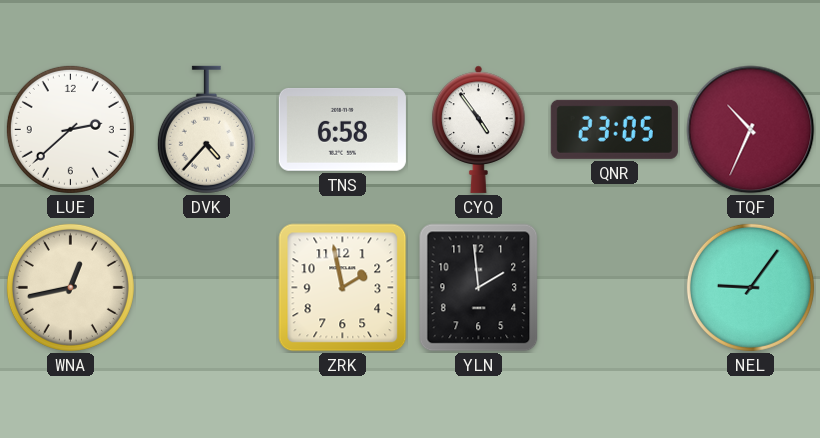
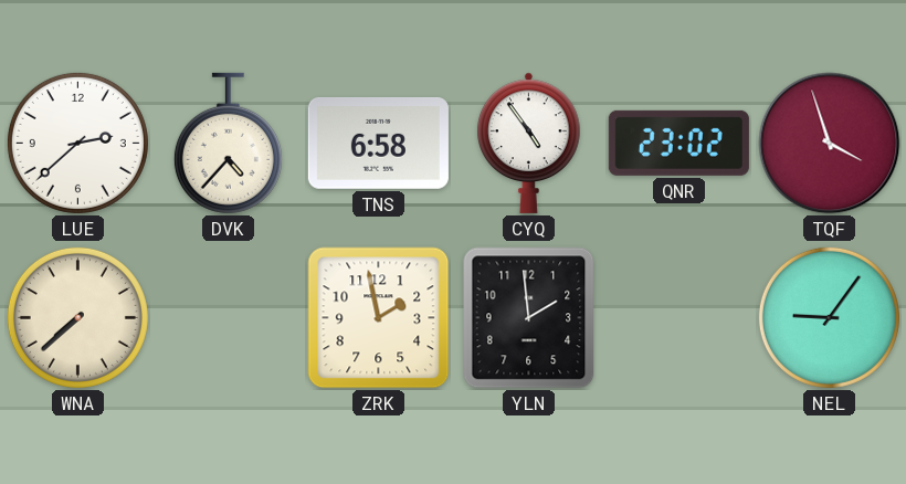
QNR: 23:05 -> 23:02 (678, 143)
TQF: 10:34 -> 3:57 (830, 144)
WNA: 12:43 -> 7:38 (77, 317)
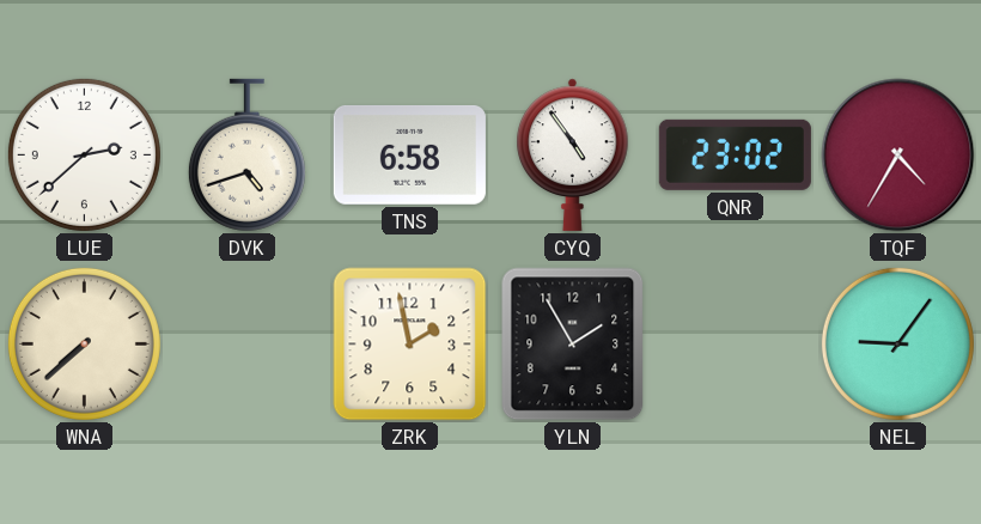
DVK: 4:37 -> 4:42 (246, 156)
TQF: 3:57 -> 4:35 (898, 156)
YLN: 1:59 -> 1:55 (573, 345)
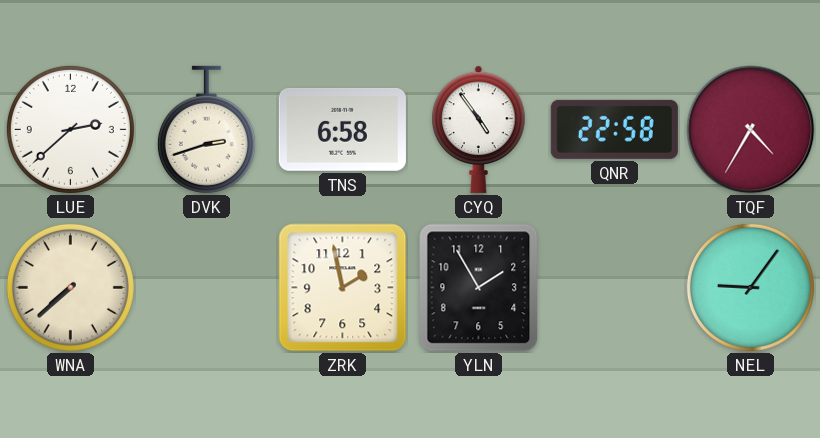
DVK: 4:42 -> 2:42 (206, 130)
QNR: 23:02 -> 22:58 (614, 129)
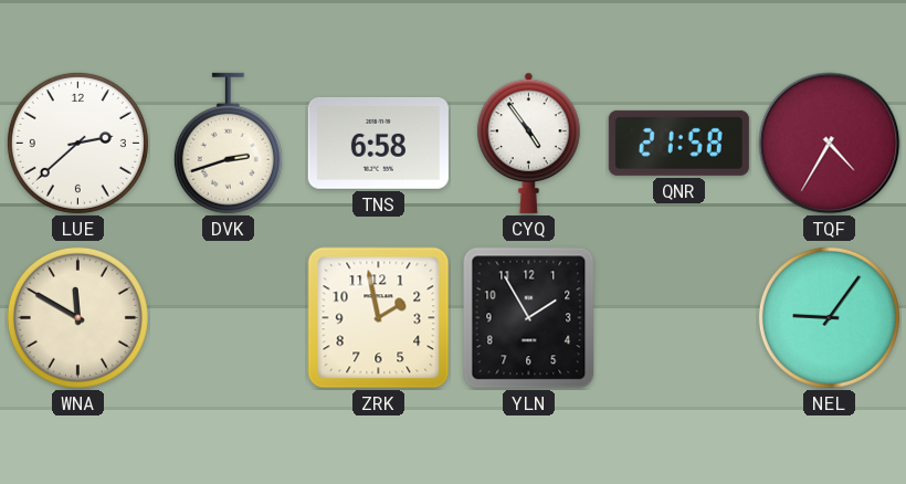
QNR: 22:58 -> 21:58 (678, 143)
WNA: 7:38 -> 11:50 (77, 317)
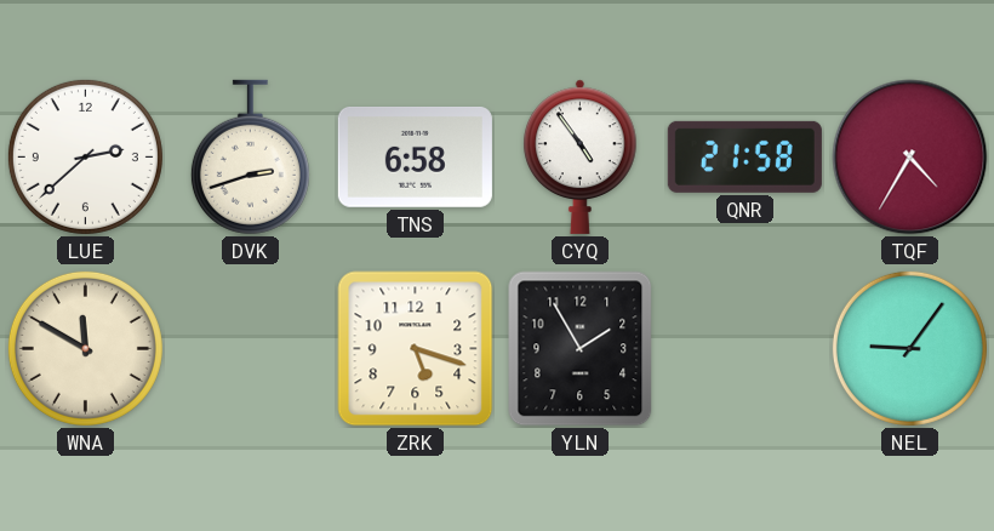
ZRK: 1:58 -> 5:18 (416, 349)
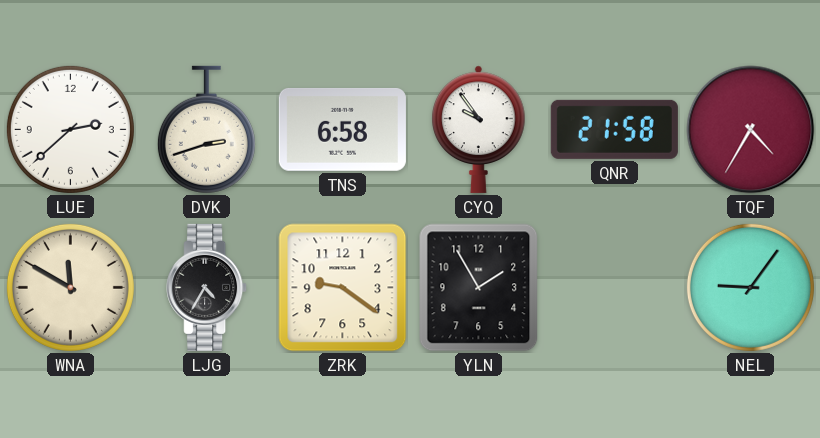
CYQ: 4:54 -> 9:54 (479, 129)
LJG: none -> 4:35 (207, 287)
ZRK: 5:18 -> 9:21 (343, 288)
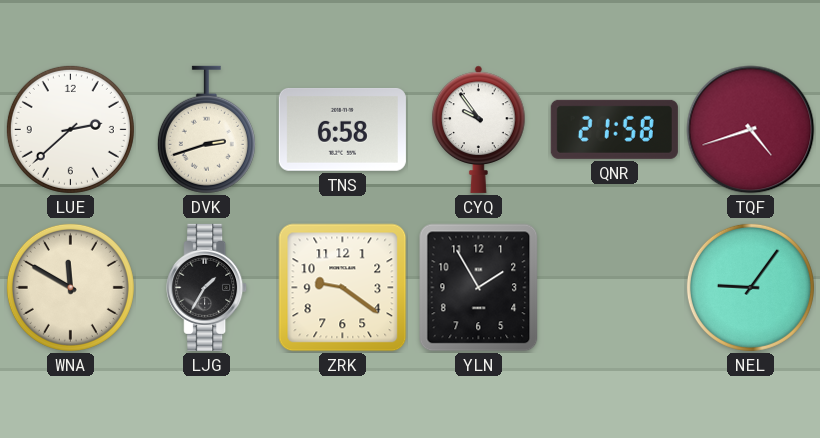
TQF: 4:35 -> 4:42 (751, 130)
LJG: 4:35 -> 1:35 (207, 287)
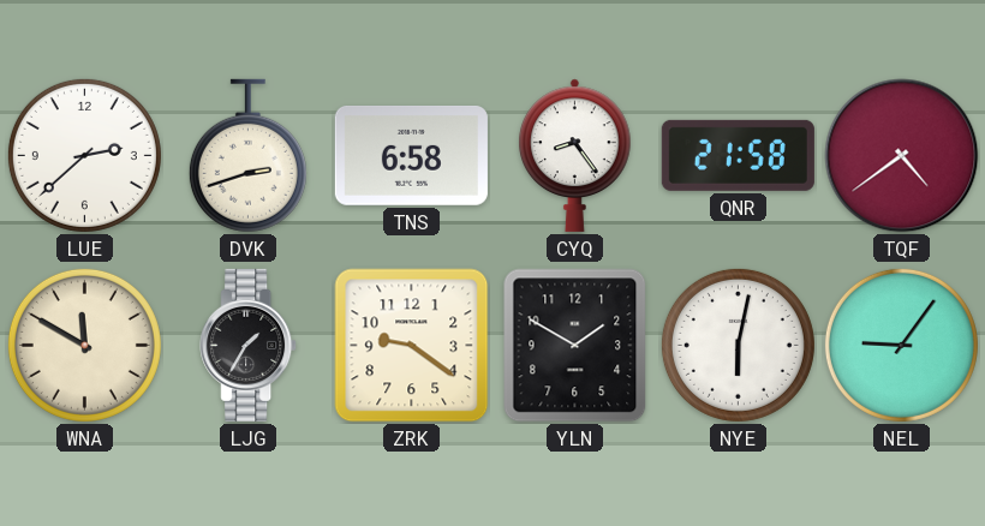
CYQ: 9:54 -> 8:24 (575, 155)
TQF: 4:42 -> 4:39 (902, 156)
YLN: 1:55 -> 1:50 (575, 346)
NYE: none -> 6:02 (738, 345)
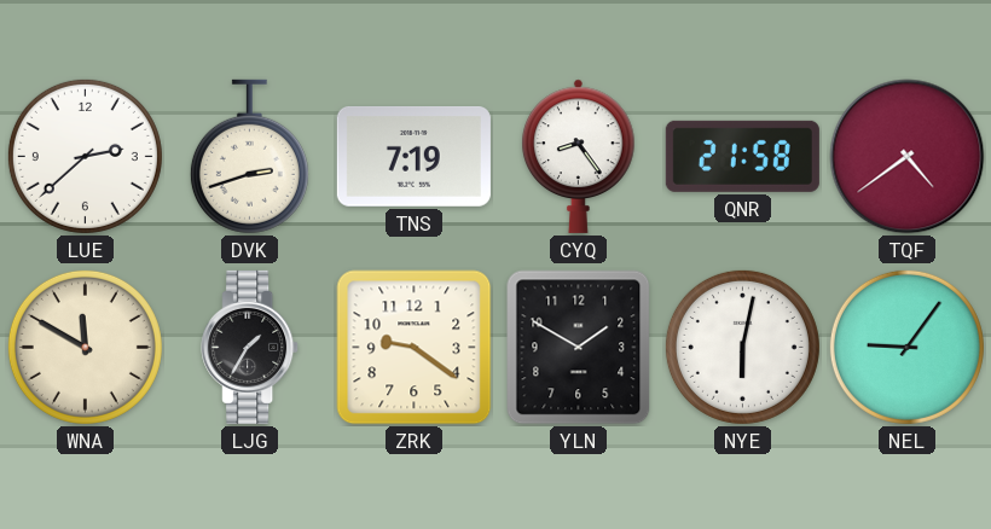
TNS: 6:58 -> 7:19 (413, 156)
